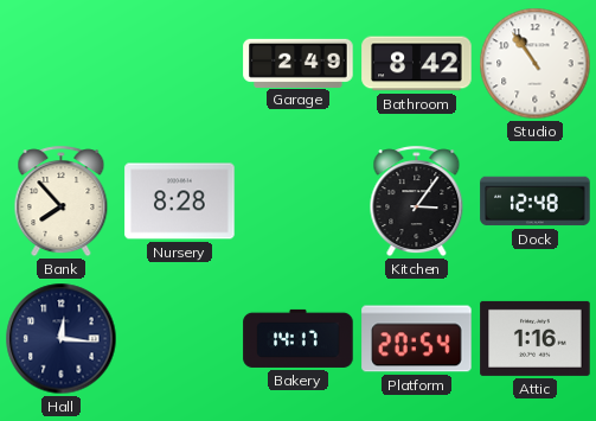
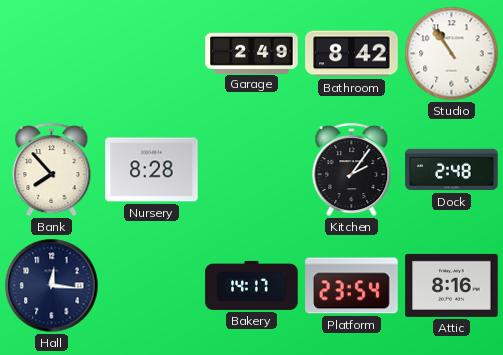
Kitchen: 3:06 -> 2:06 (352, 170)
Dock: 12:48 -> 2:48 (452, 170)
Platform: 20:54 -> 23:54 (352, 286)
Attic: 1:16 -> 8:16 (452, 285)
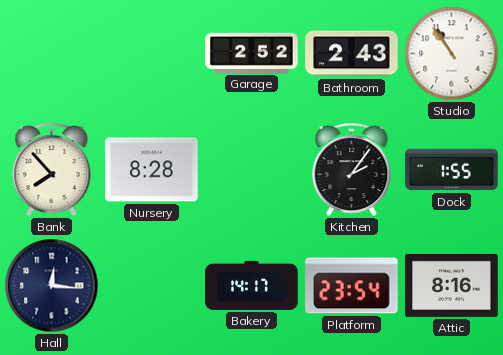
Garage: 2:49 -> 2:52 (252, 53)
Bathroom: 8:42 -> 2:43 (352, 54)
Dock: 2:48 -> 1:55 (452, 170)
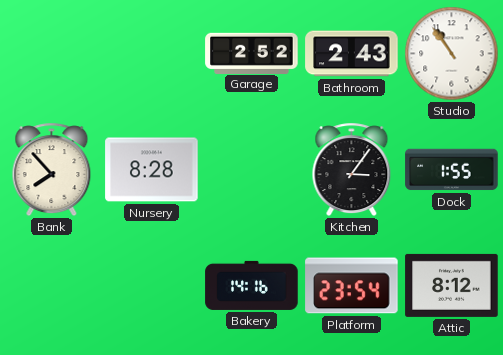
Kitchen: 2:06 -> 3:06 (352, 170)
Hall: 12:16 -> none (52, 286)
Bakery: 14:17 -> 14:16 (252, 285)
Attic: 8:16 -> 8:12 (452, 285)
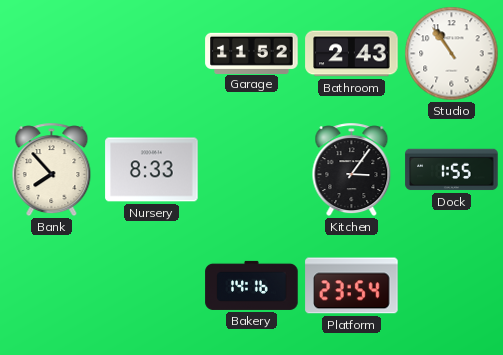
Garage: 2:52 -> 11:52 (252, 53)
Nursery: 8:28 -> 8:33 (152, 170)
Attic: 8:12 -> none (452, 285)
